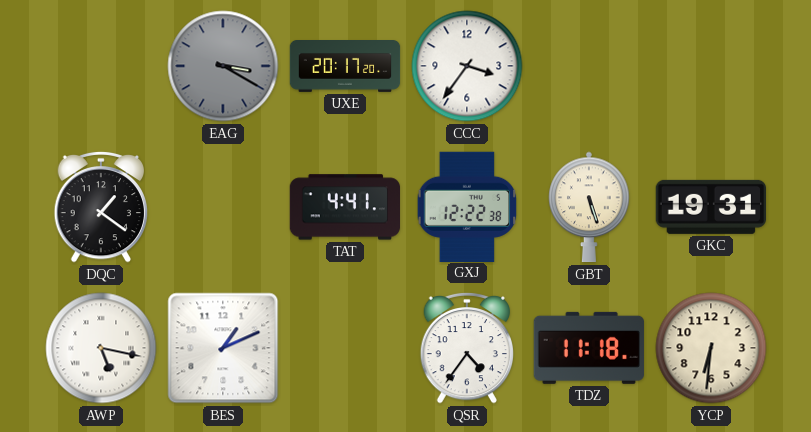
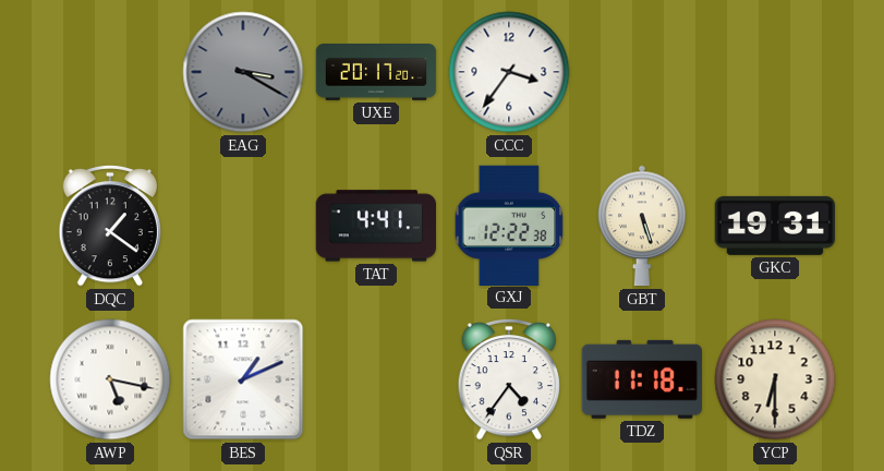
YCP: 6:31 -> 6:30 (775, 379)
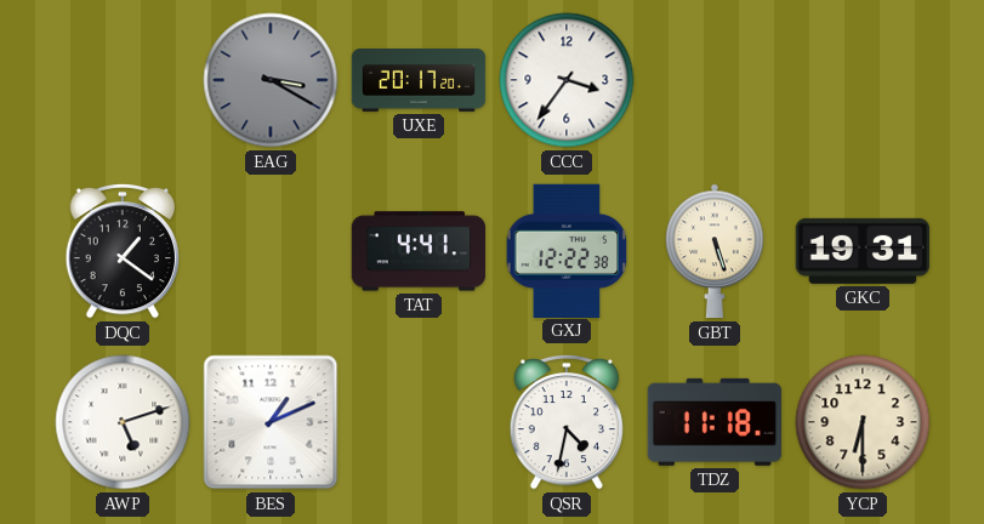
AWP: 5:17 -> 5:12 (123, 422)
QSR: 4:36 -> 4:32 (565, 422)
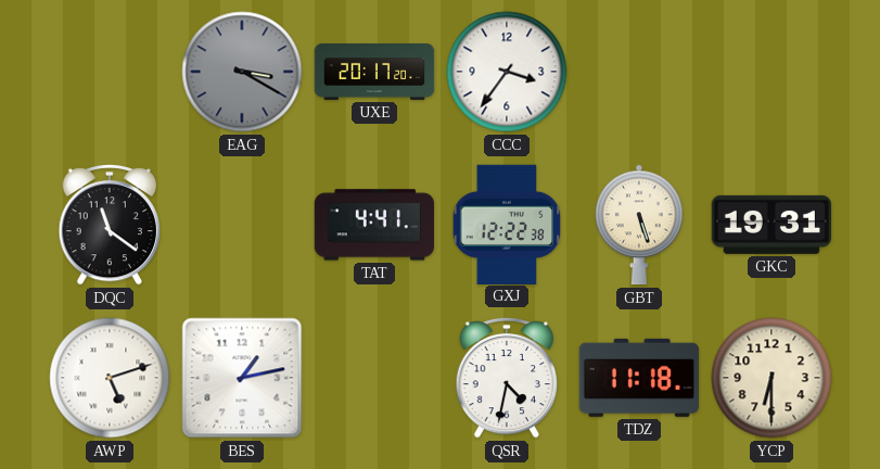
DQC: 1:21 -> 11:21 (109, 225)
BES: 1:11 -> 1:13 (242, 378)
